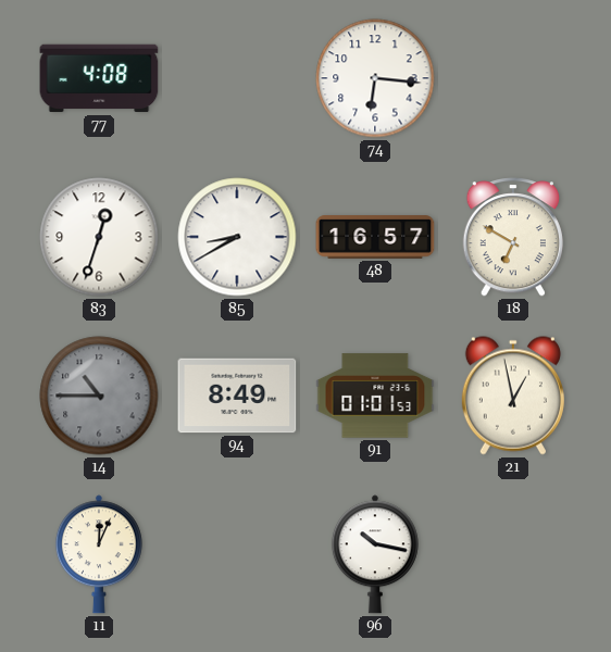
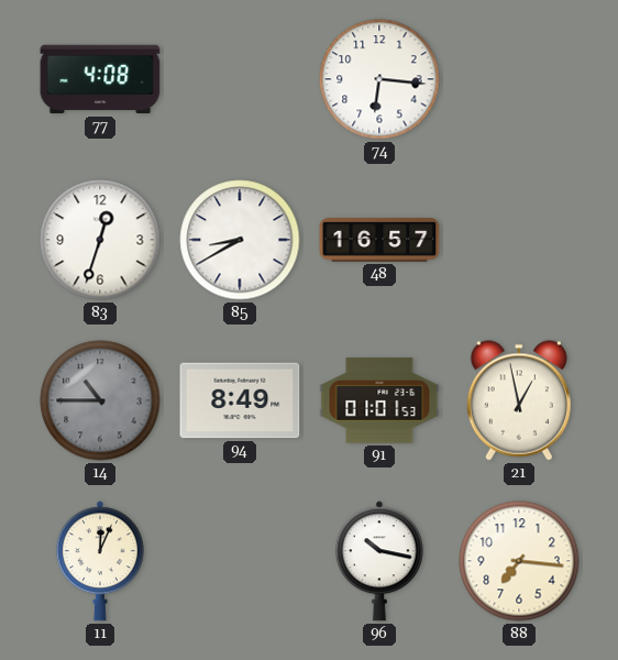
18: 6:50 -> none (513, 237)
88: none -> 7:16 (519, 561)
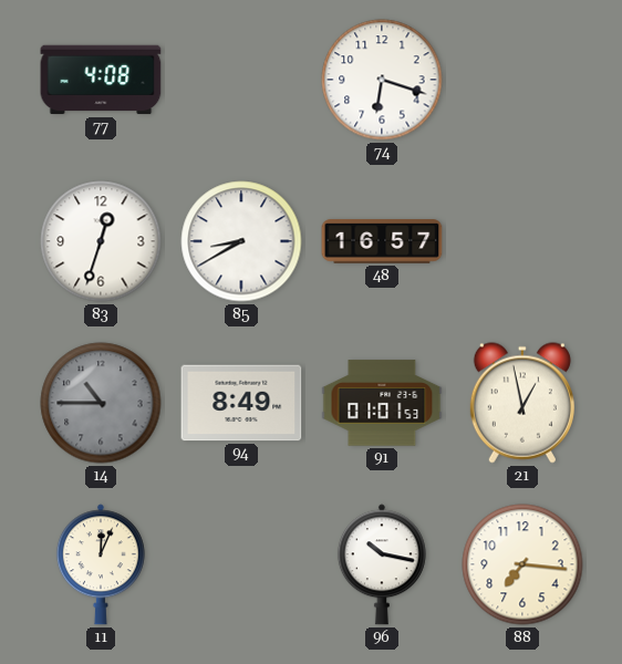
74: 6:16 -> 6:18 (382, 80)
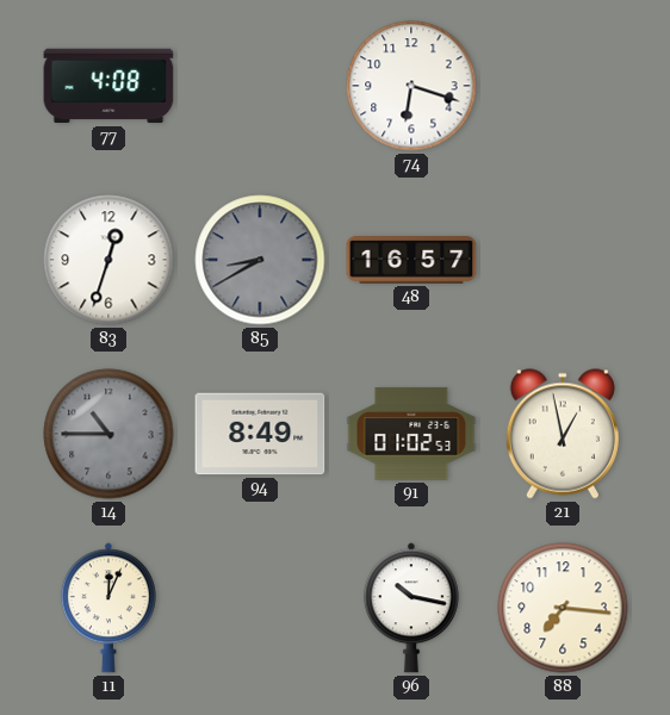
85 dial: white -> grey (260, 260)
91: 01:01 -> 01:02 (411, 434)
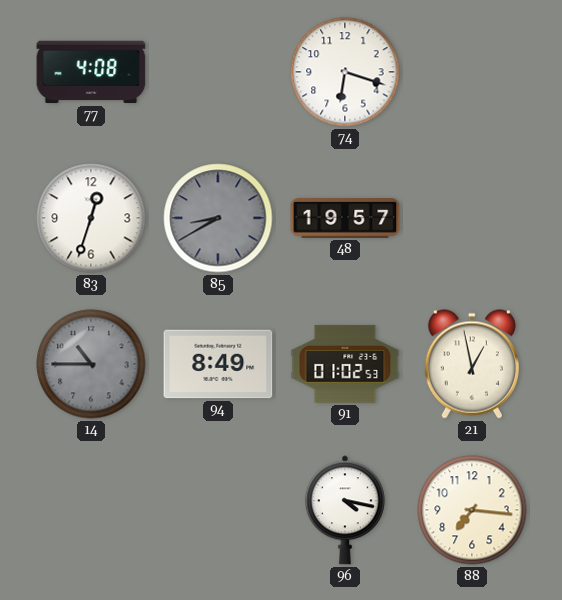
48: 16:57 -> 19:57 (345, 218)
11: 12:04 -> none (108, 608)
96: 10:17 -> 4:17 (345, 510)
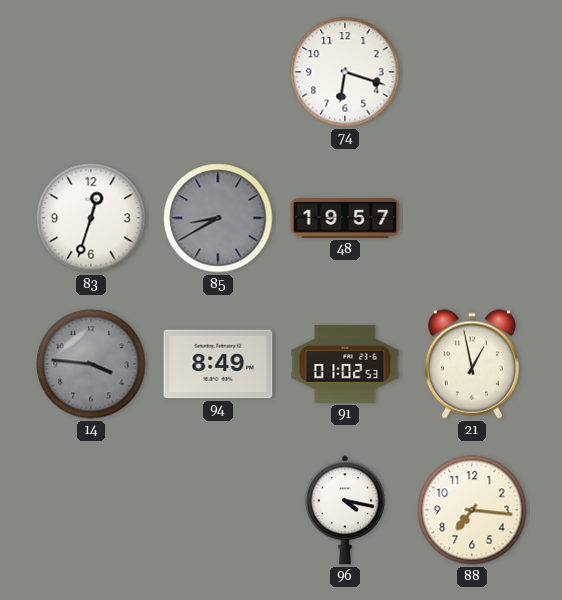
77: 4:08 -> none (91, 72)
14: 10:45 -> 3:46 (91, 364)
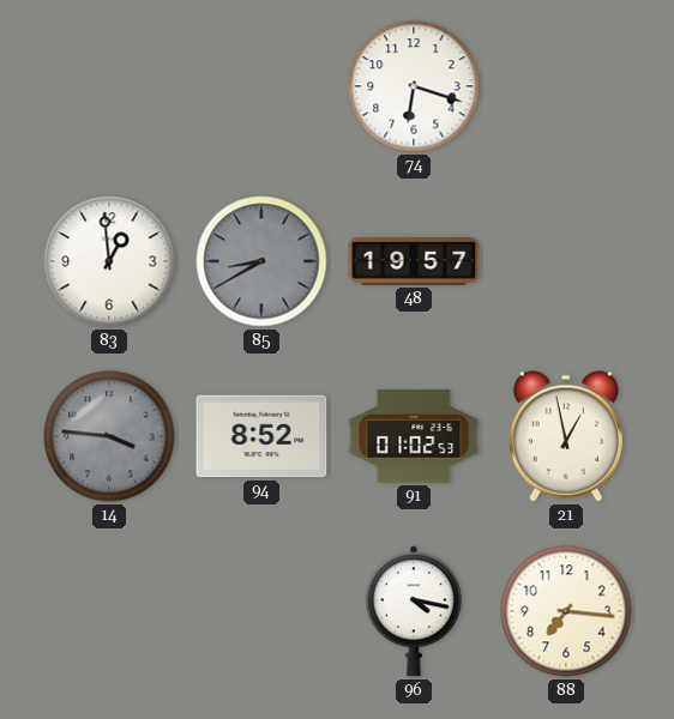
83: 12:33 -> 12:59 (109, 261)
94: 8:49 -> 8:52 (261, 436)
